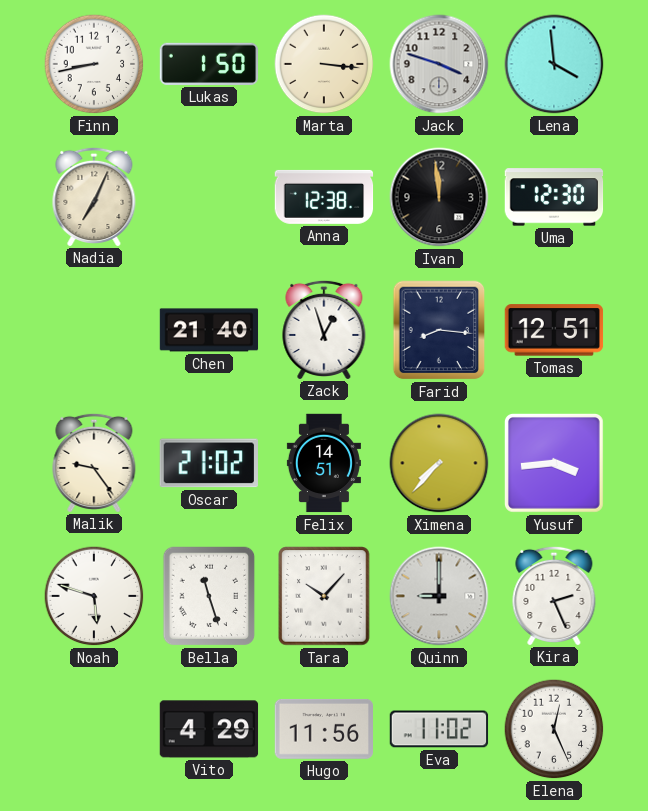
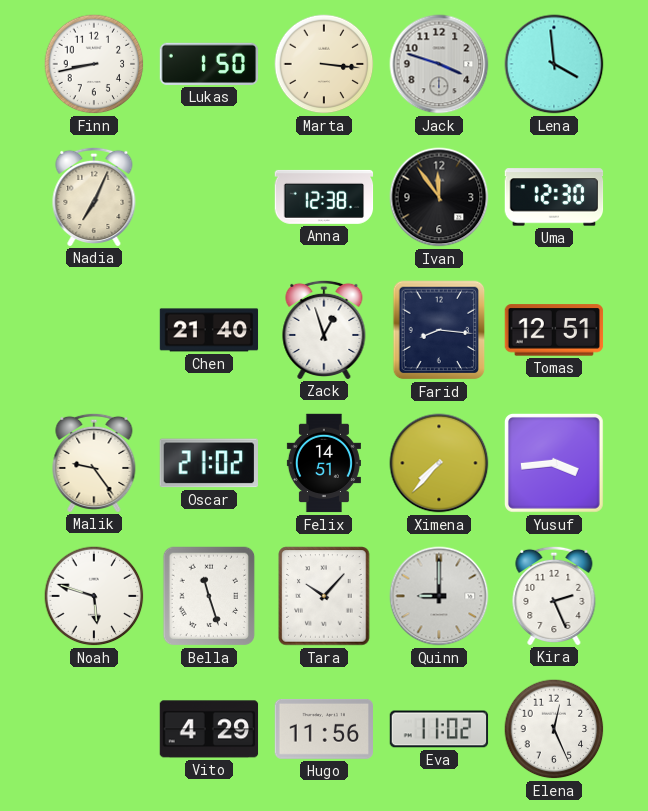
Ivan: 11:59 -> 11:54 (439, 197)
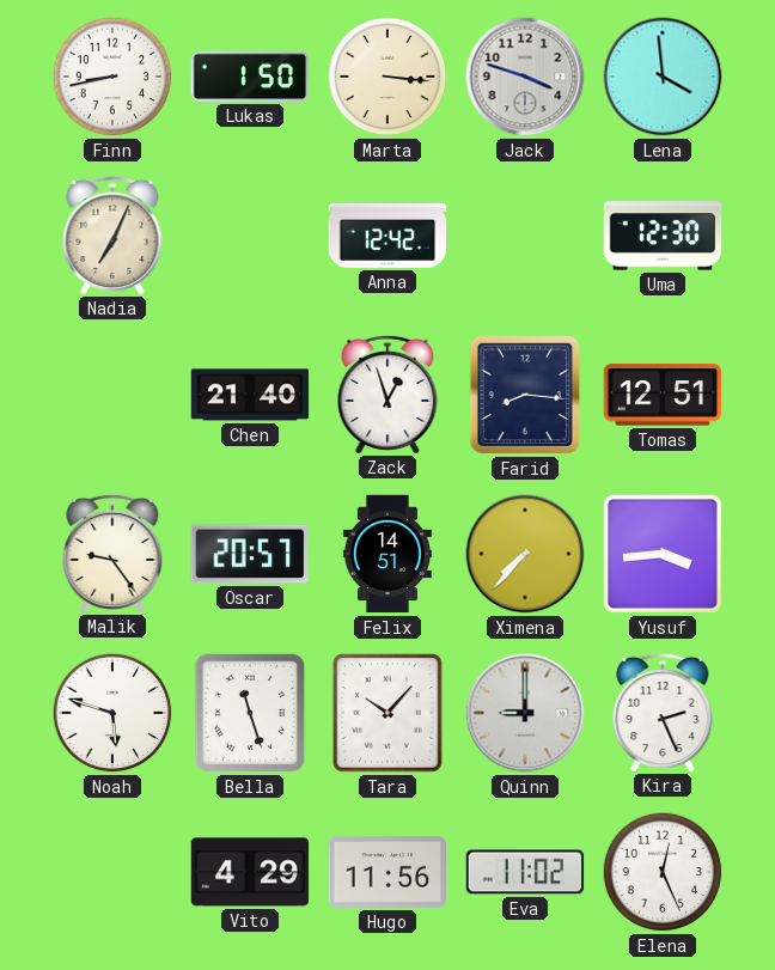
Anna: 12:38 -> 12:42 (388, 236)
Ivan: 11:54 -> none (439, 197)
Oscar: 21:02 -> 20:57 (250, 554)
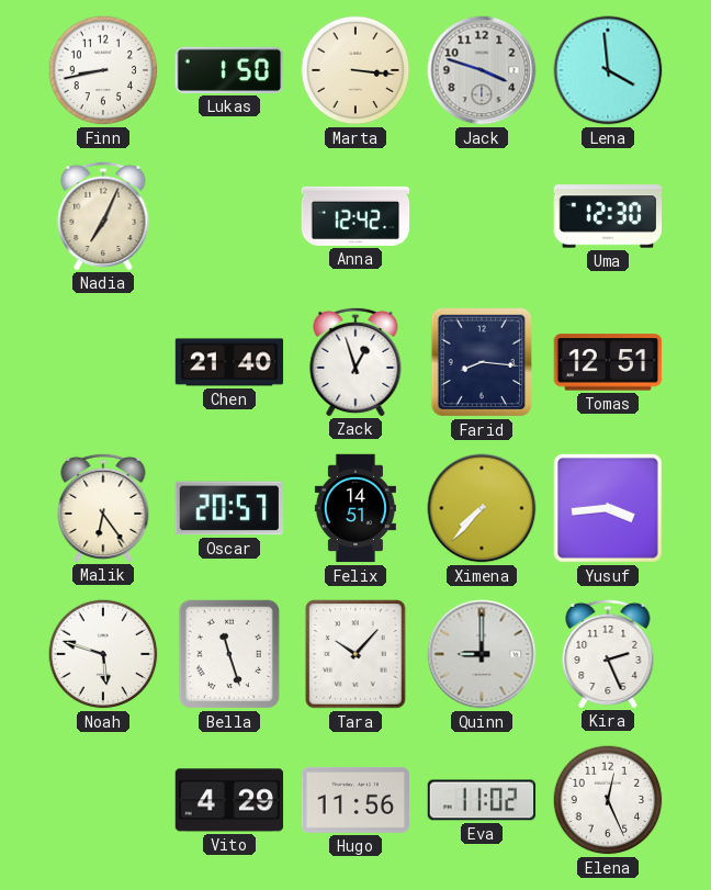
Malik: 9:24 -> 6:24 (103, 507)
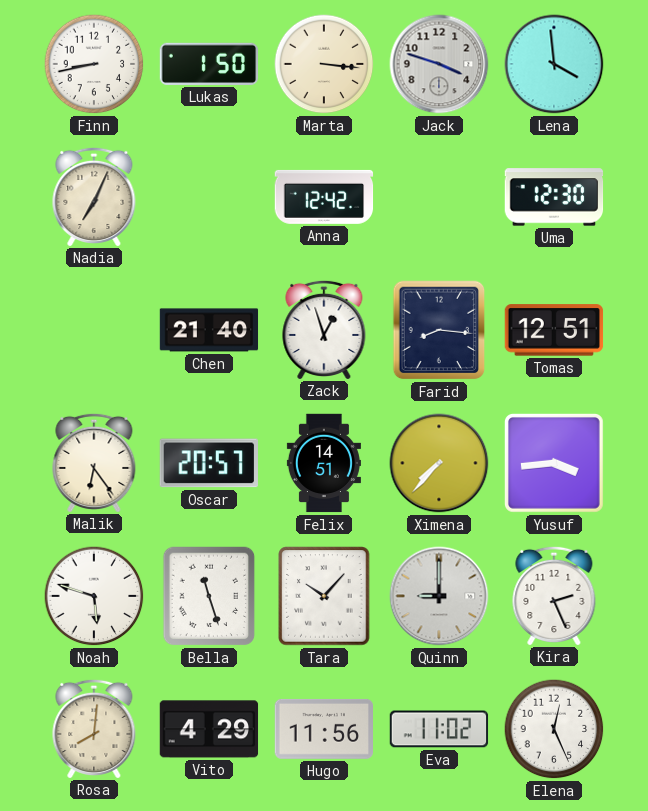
Rosa: none -> 8:01 (94, 728)
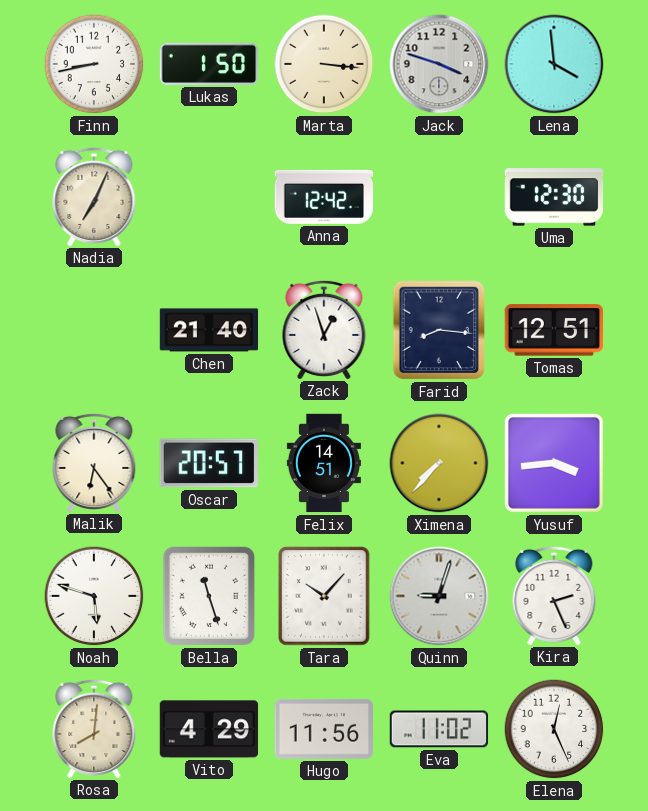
Quinn: 9:00 -> 9:03 (439, 596)
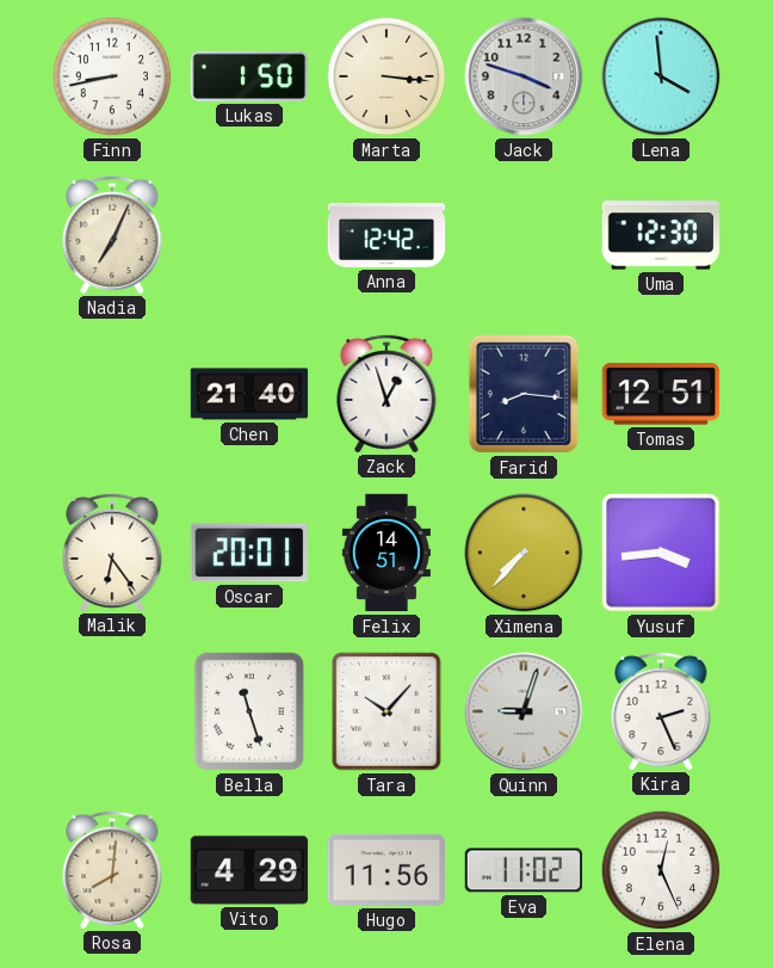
Oscar: 20:57 -> 20:01 (249, 553)
Noah: 5:48 -> none (94, 596)
